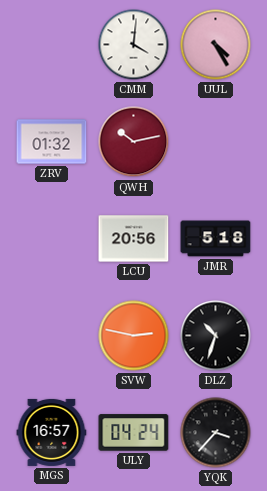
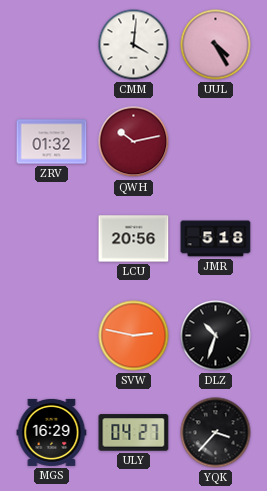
MGS: 16:57 -> 16:29 (52, 432)
ULY: 04:24 -> 04:27 (134, 433)
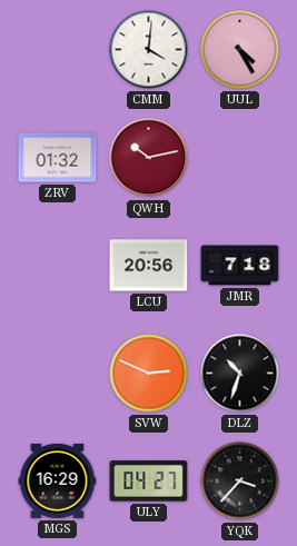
JMR: 5:18 -> 7:18 (240, 266)
SVW: 2:47 -> 2:49 (149, 374)
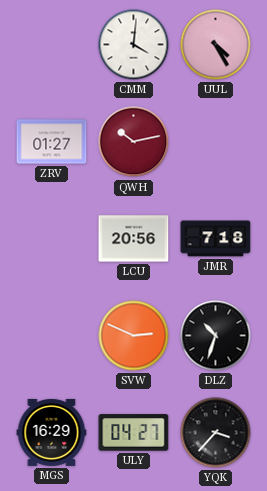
ZRV: 01:32 -> 01:27 (52, 142)
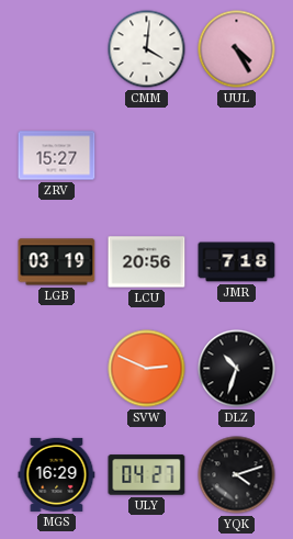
ZRV: 01:27 -> 15:27 (57, 156)
QWH: 10:13 -> none (134, 142)
LGB: none -> 03:19 (57, 262)
YQK: 3:37 -> 4:12 (237, 475)
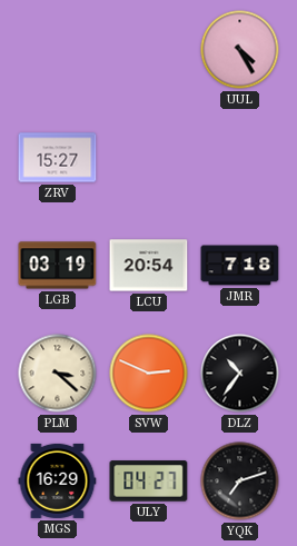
CMM: 4:01 -> none (147, 49)
LCU: 20:56 -> 20:54 (149, 266)
PLM: none -> 3:22 (58, 374)
DLZ: 10:33 -> 10:36 (240, 374)
YQK: 4:12 -> 7:12 (240, 482)
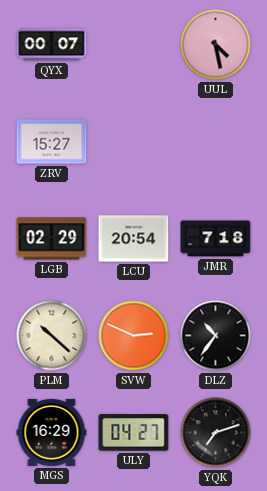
QYX: none -> 00:07 (52, 45)
UUL: 4:25 -> 4:28 (216, 45)
LGB: 03:19 -> 02:29 (52, 239)
PLM: 3:22 -> 10:22 (52, 336)
